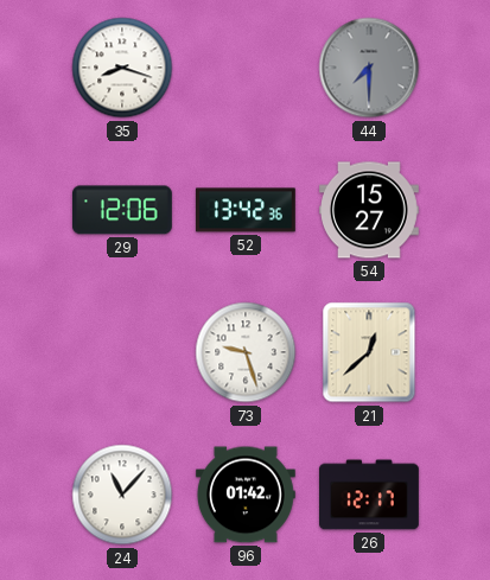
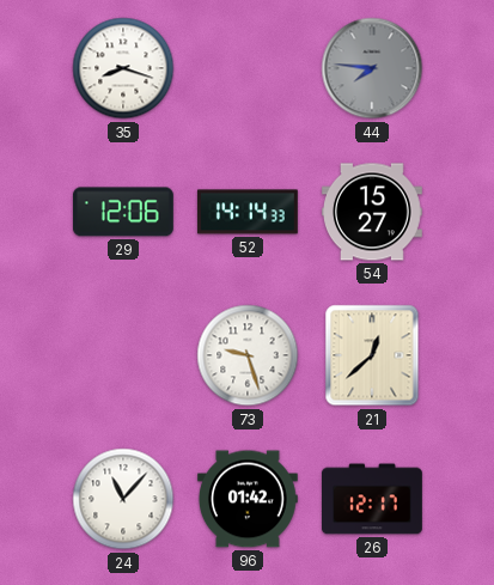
44: 7:30 -> 7:46 (372, 68)
52: 13:42 -> 14:14 (248, 212)
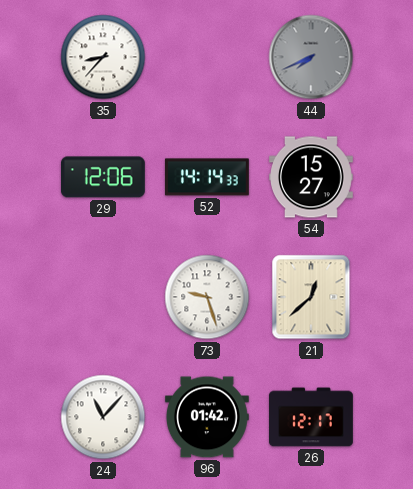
35: 8:18 -> 8:37 (103, 57)
44: 7:46 -> 7:41 (311, 57)
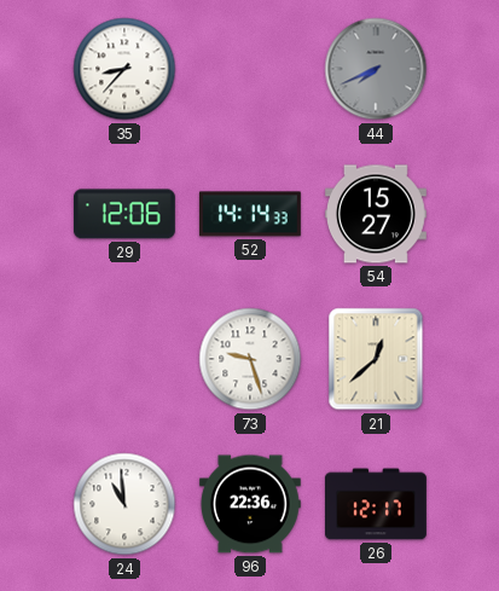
24: 11:07 -> 10:59 (124, 504)
96: 01:42 -> 22:36 (250, 504)
